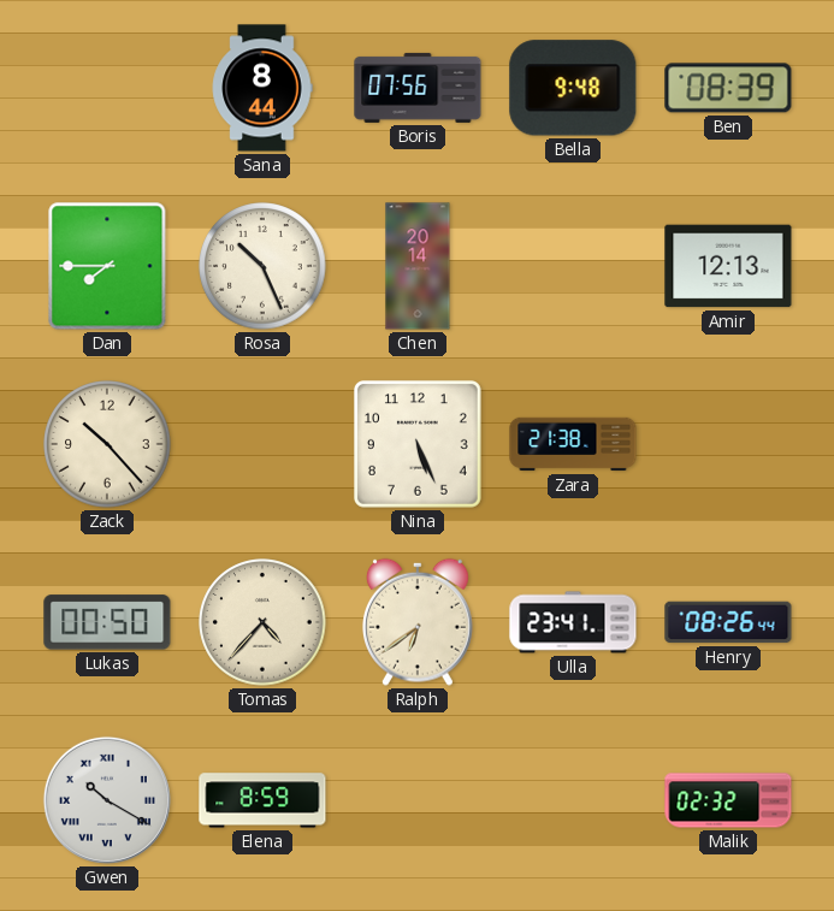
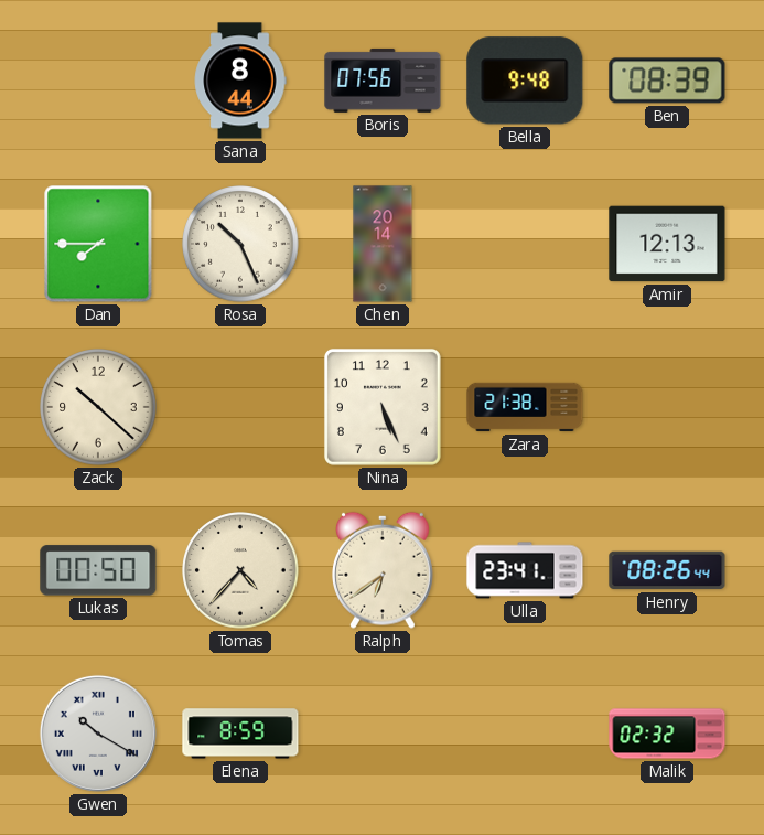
Zack: 10:23 -> 10:22 (98, 407)
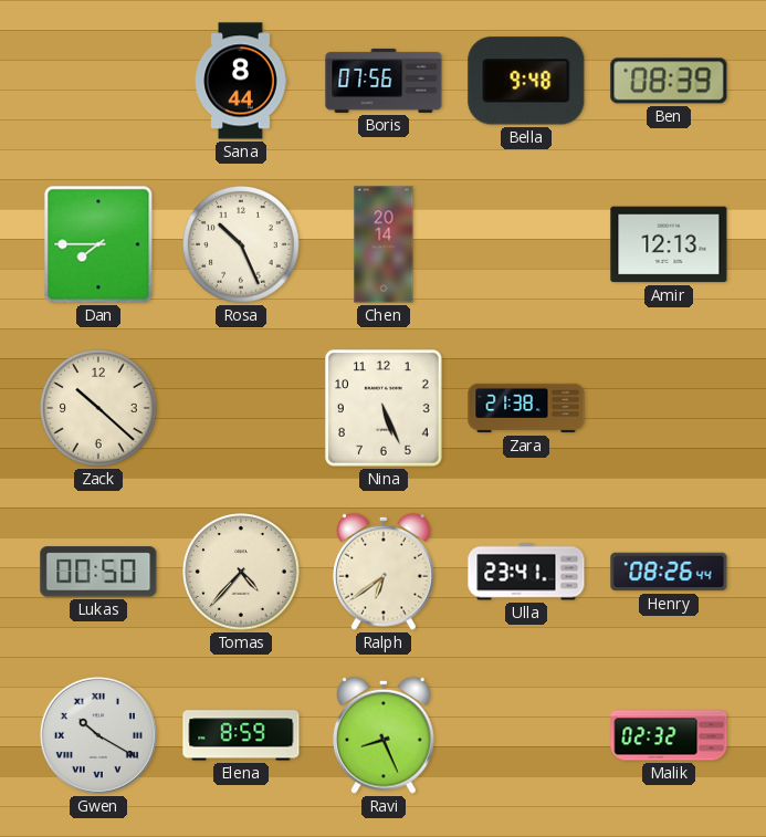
Ravi: none -> 8:26 (384, 735)
